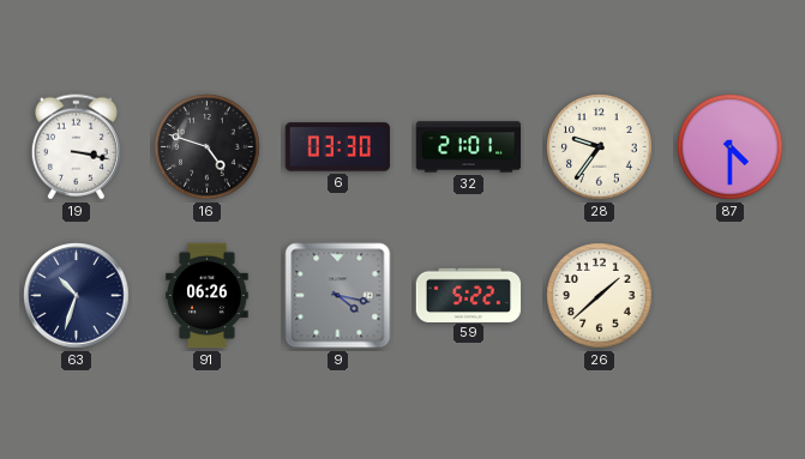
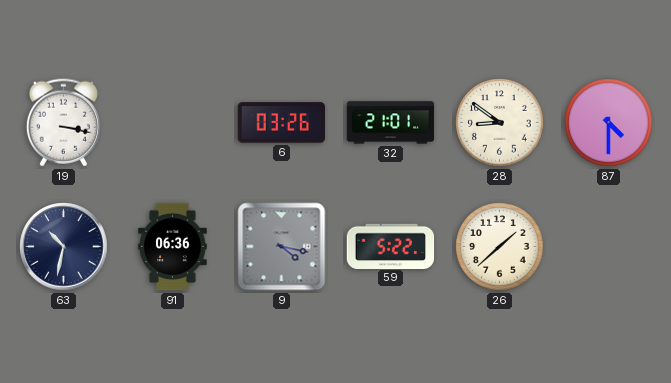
16: 4:48 -> none (208, 147)
6: 03:30 -> 03:26 (282, 123)
28: 9:36 -> 8:51 (500, 123)
63: 10:33 -> 10:32 (64, 247)
91: 06:26 -> 06:36 (173, 247)
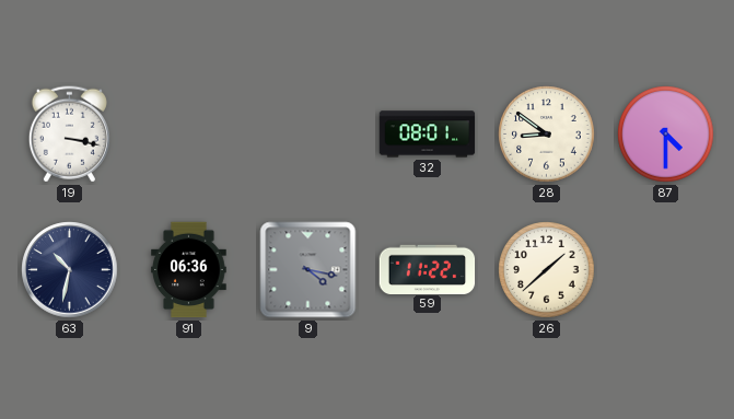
6: 03:26 -> none (282, 123)
32: 21:01 -> 08:01 (428, 135)
59: 5:22 -> 11:22 (428, 269)
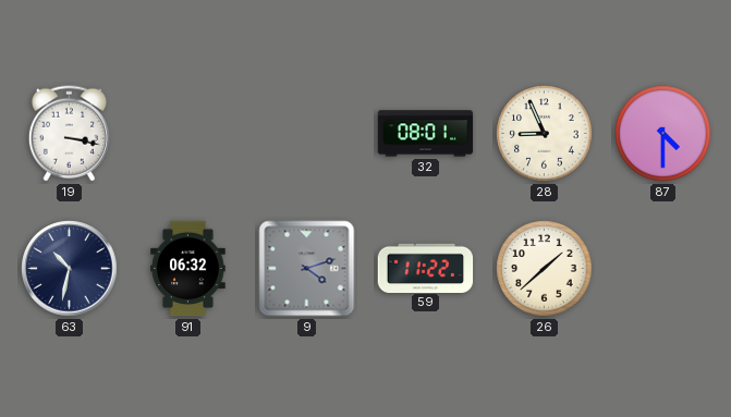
28: 8:51 -> 8:56 (545, 134)
91: 06:36 -> 06:32 (188, 269)
9: 4:17 -> 4:12 (307, 269)
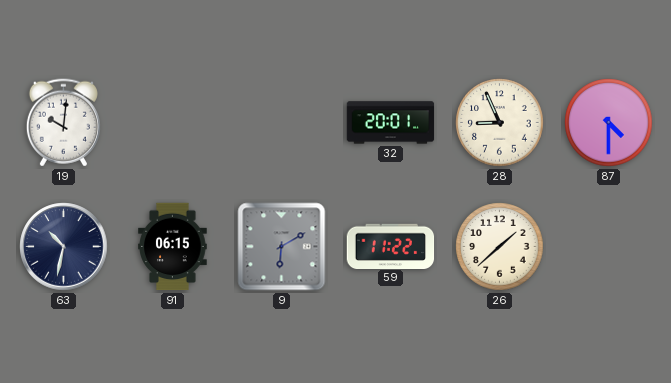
19: 3:17 -> 10:01 (63, 123)
32: 08:01 -> 20:01 (391, 123)
91: 06:32 -> 06:15 (173, 247)
9: 4:12 -> 6:10 (282, 247)
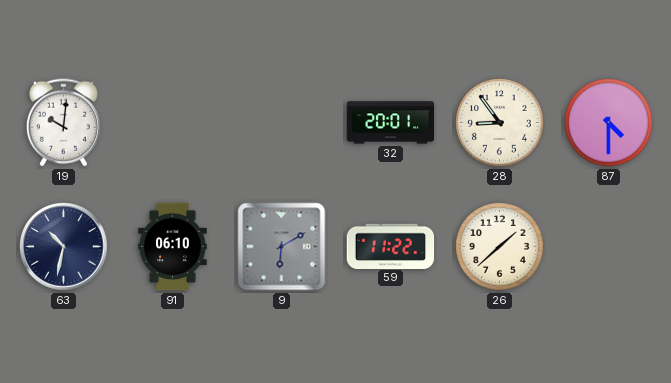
28: 8:56 -> 8:54 (500, 123)
91: 06:15 -> 06:10 (173, 247)
